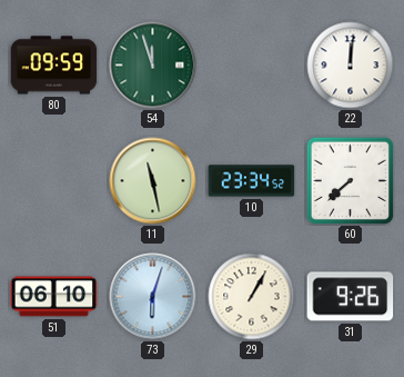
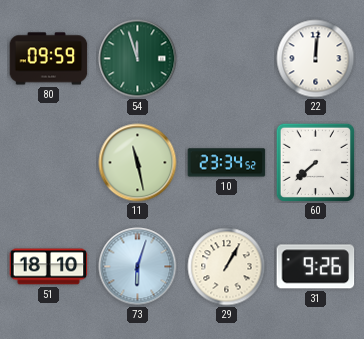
51: 06:10 -> 18:10 (49, 267)
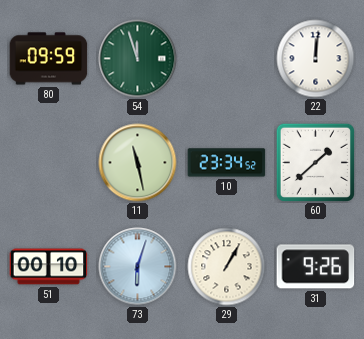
60: 7:38 -> 1:38 (315, 162)
51: 18:10 -> 00:10 (49, 267)
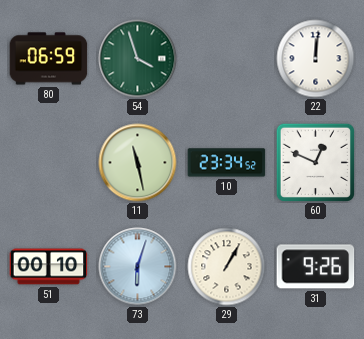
80: 09:59 -> 06:59 (49, 59)
54: 11:57 -> 3:57 (138, 59)
60: 1:38 -> 12:49 (315, 162)
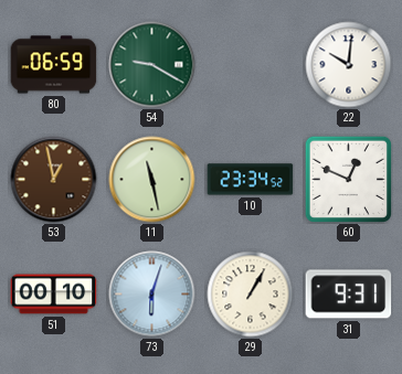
54: 3:57 -> 9:20 (152, 65)
22: 12:01 -> 10:01 (349, 65)
53: none -> 12:58 (54, 180)
31: 9:26 -> 9:31 (349, 295)
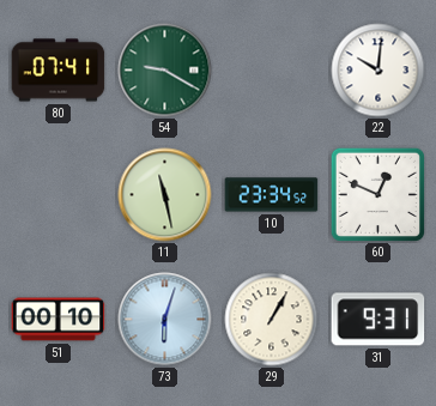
80: 06:59 -> 07:41 (59, 71)
53: 12:58 -> none (54, 180)
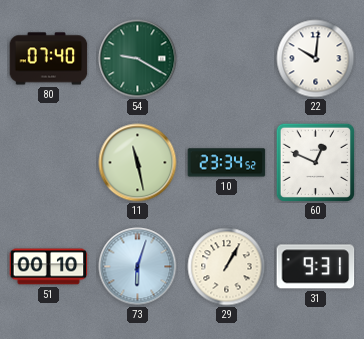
80: 07:41 -> 07:40 (49, 59)
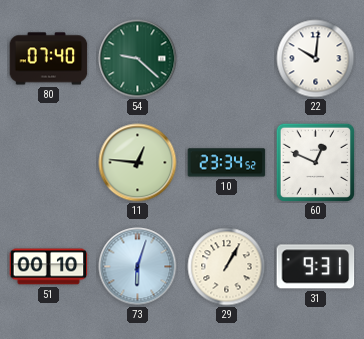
54: 9:20 -> 9:22 (138, 59)
11: 11:28 -> 12:46 (138, 163)
